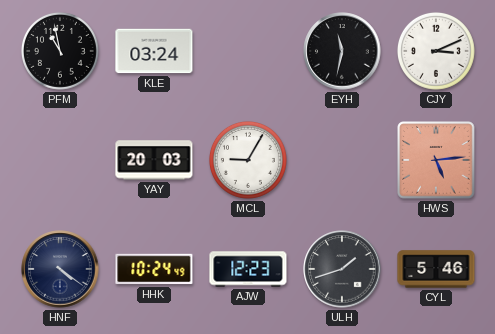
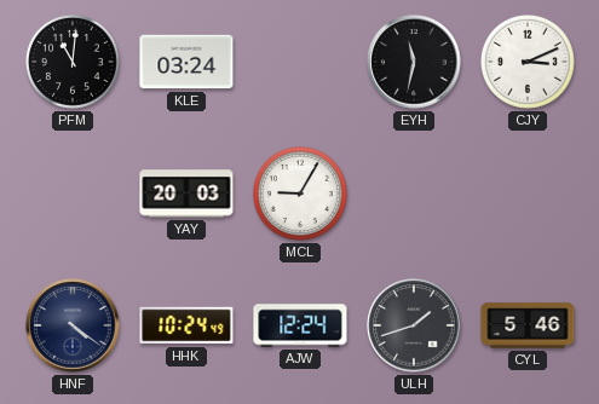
PFM: 10:58 -> 11:01 (73, 62)
HWS: 5:14 -> none (436, 160)
AJW: 12:23 -> 12:24 (300, 325)
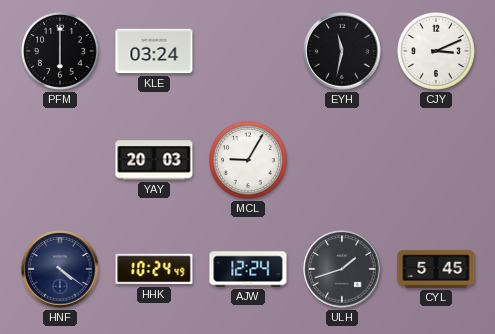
PFM: 11:01 -> 6:00 (60, 51)
CYL: 5:46 -> 5:45 (436, 269)
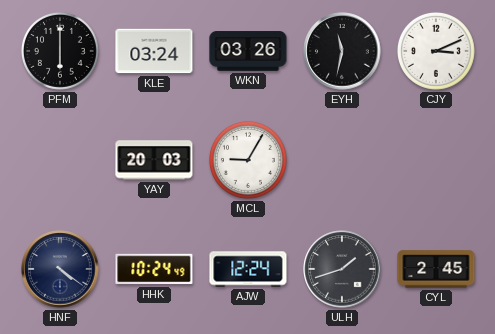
WKN: none -> 03:26 (248, 51)
CYL: 5:45 -> 2:45 (436, 269)
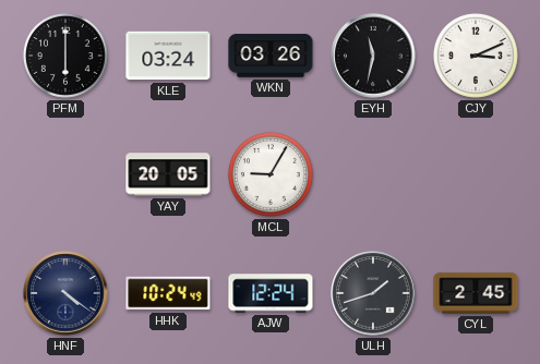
YAY: 20:03 -> 20:05 (168, 174)
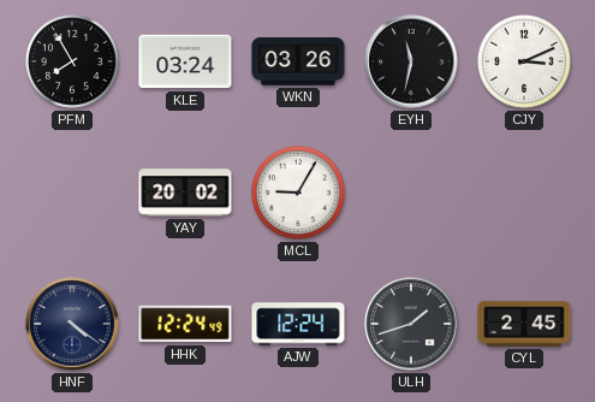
PFM: 6:00 -> 7:55 (72, 61)
YAY: 20:05 -> 20:02 (185, 193)
HHK: 10:24 -> 12:24 (185, 324)
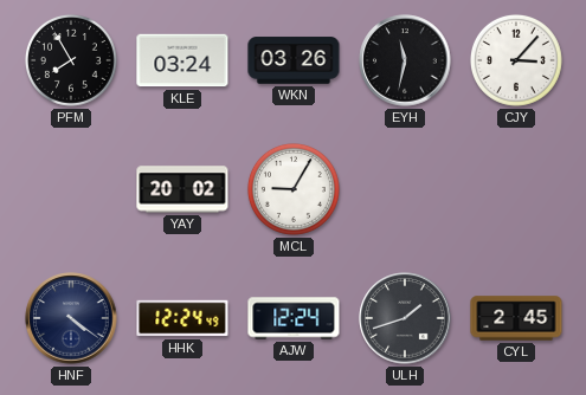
CJY: 3:11 -> 3:07 (516, 60)
